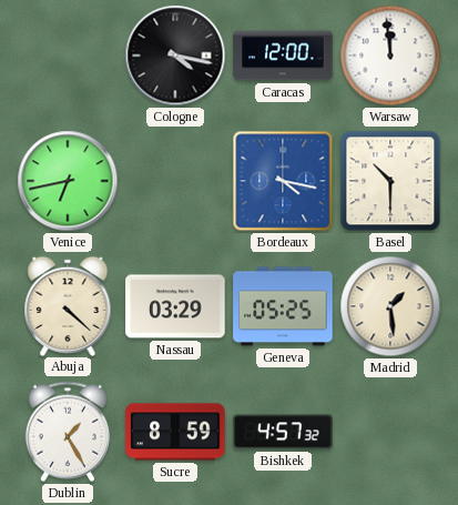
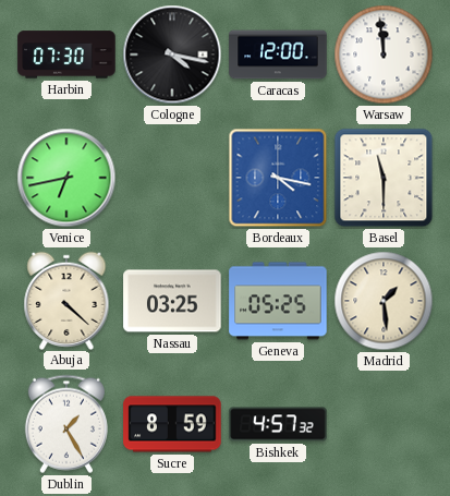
Harbin: none -> 07:30 (66, 55)
Basel: 10:30 -> 11:30 (384, 178)
Nassau: 03:29 -> 03:25 (172, 301)
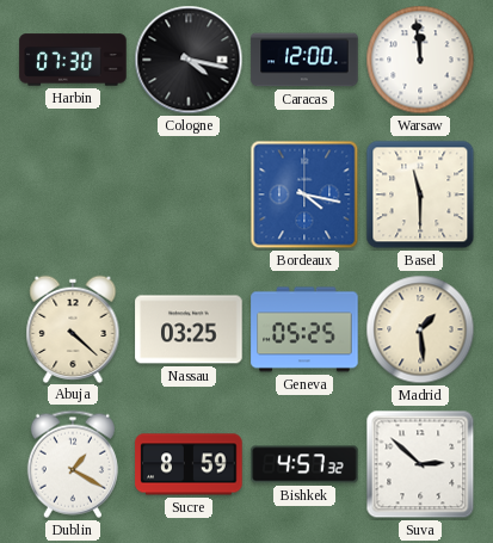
Venice: 6:43 -> none (66, 178)
Dublin: 1:25 -> 1:20 (73, 464)
Suva: none -> 2:52 (420, 464)
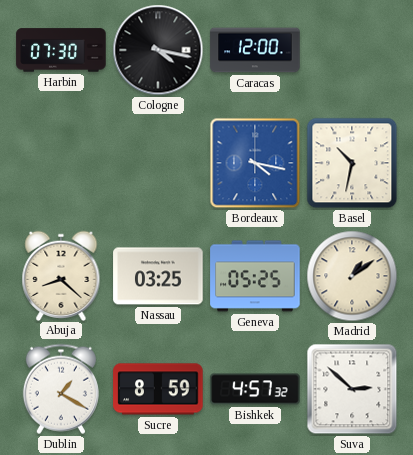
Warsaw: 11:59 -> none (420, 60)
Basel: 11:30 -> 10:32 (352, 163)
Abuja: 4:22 -> 8:22 (61, 275)
Madrid: 1:29 -> 1:09 (352, 276)
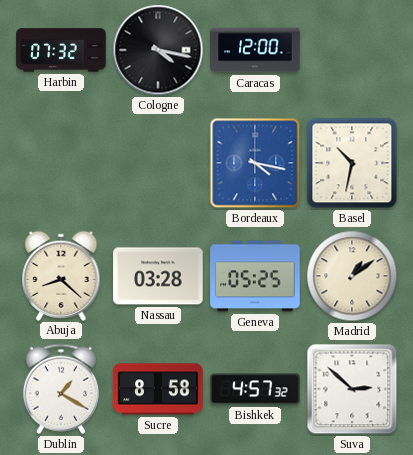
Harbin: 07:30 -> 07:32 (61, 50)
Nassau: 03:25 -> 03:28 (158, 276)
Sucre: 8:59 -> 8:58 (158, 389)
